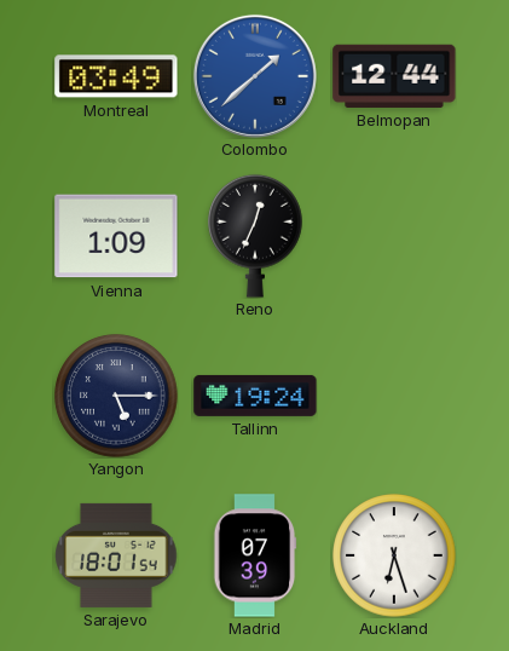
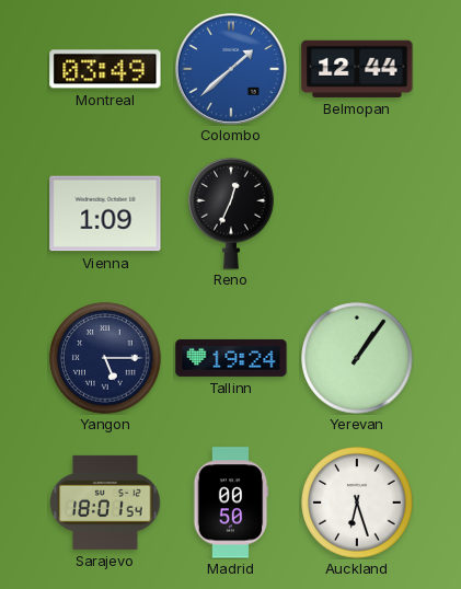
Yerevan: none -> 1:06 (357, 358)
Madrid: 07:39 -> 00:50 (231, 503)
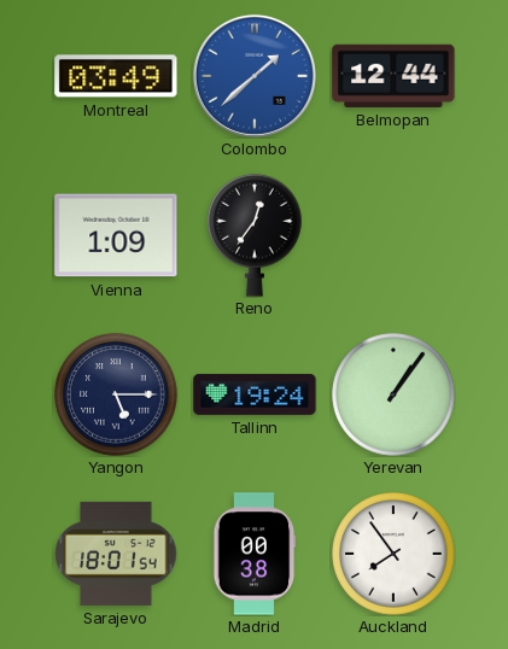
Reno: 12:34 -> 12:36 (255, 235)
Madrid: 00:50 -> 00:38 (255, 554)
Auckland: 6:27 -> 7:54 (393, 554)
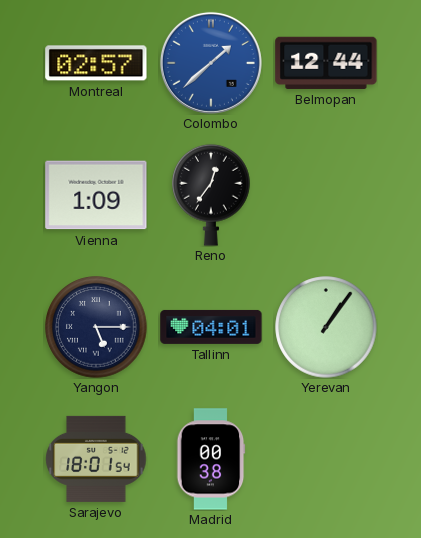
Montreal: 03:49 -> 02:57 (96, 63)
Tallinn: 19:24 -> 04:01 (211, 327)
Auckland: 7:54 -> none (393, 554)
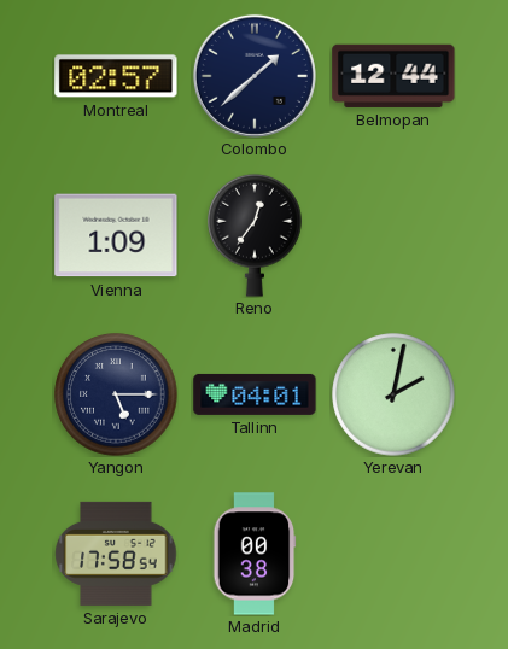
Colombo dial: blue -> navy (255, 76)
Yerevan: 1:06 -> 2:02 (393, 394)
Sarajevo: 18:01 -> 17:58 (116, 554)
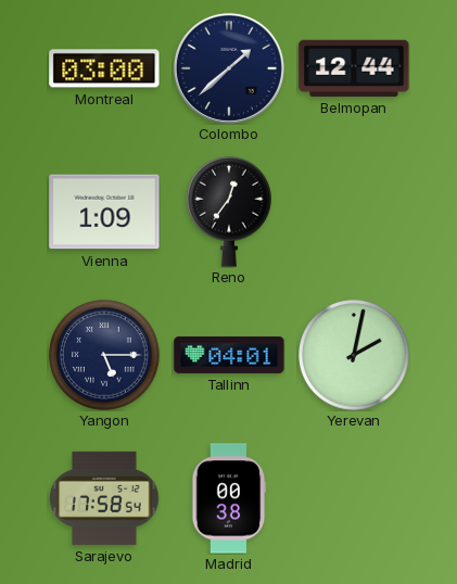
Montreal: 02:57 -> 03:00 (104, 68)
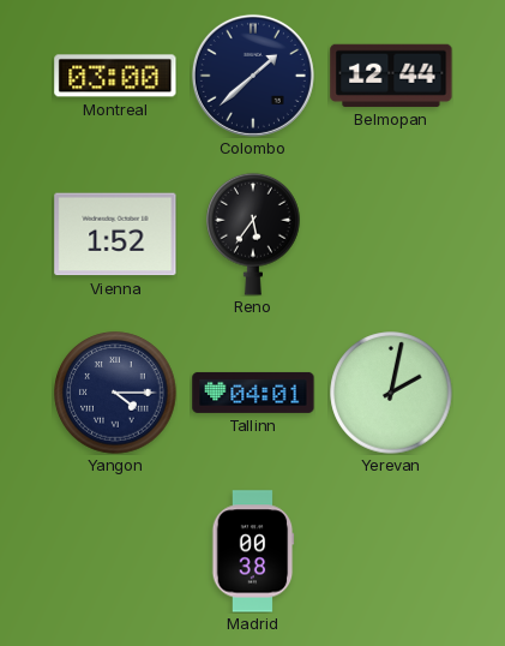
Vienna: 1:09 -> 1:52 (115, 234)
Reno: 12:36 -> 5:36 (253, 234)
Yangon: 5:15 -> 4:15 (115, 393)
Sarajevo: 17:58 -> none (104, 498)
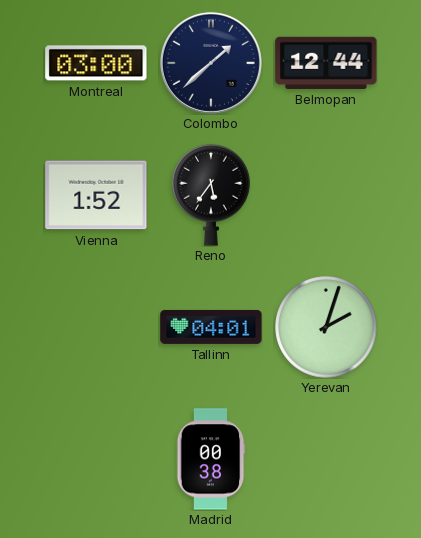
Yangon: 4:15 -> none (115, 393)
Yerevan: 2:02 -> 2:03 (326, 327)
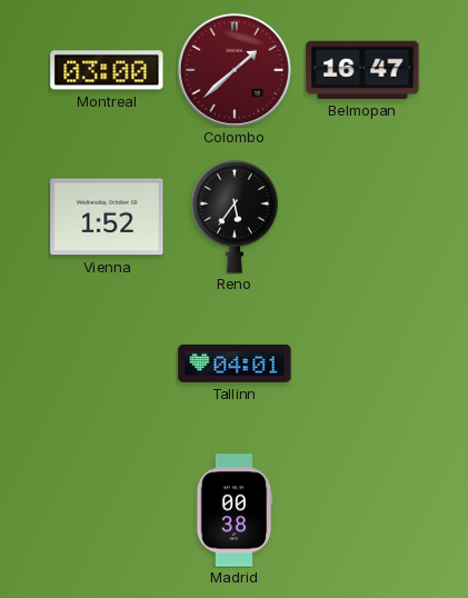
Colombo dial: navy -> burgundy (235, 70)
Belmopan: 12:44 -> 16:47 (362, 70)
Yerevan: 2:03 -> none (326, 327)
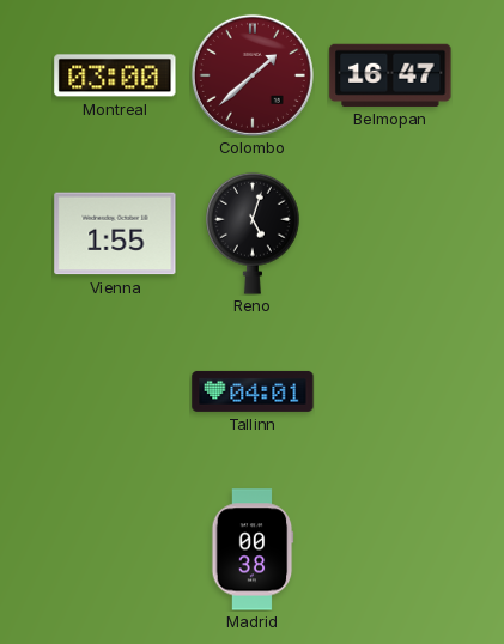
Vienna: 1:52 -> 1:55 (115, 233)
Reno: 5:36 -> 5:03 (253, 233)
